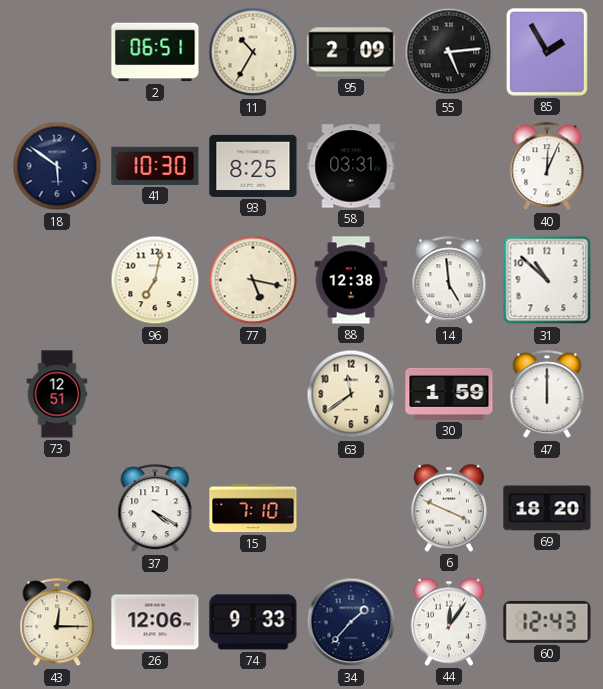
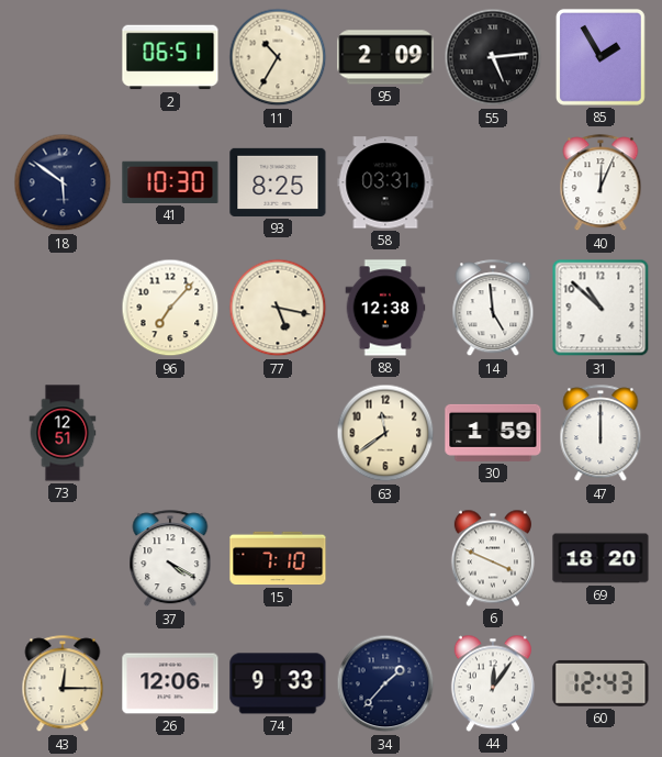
96: 7:02 -> 7:07 (170, 308)
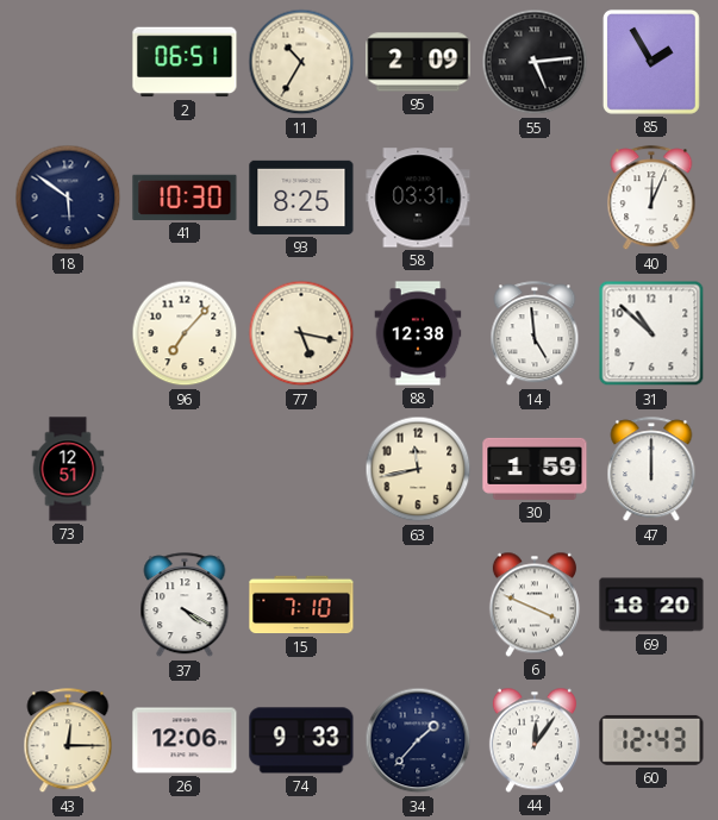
63: 11:39 -> 11:43 (418, 469)
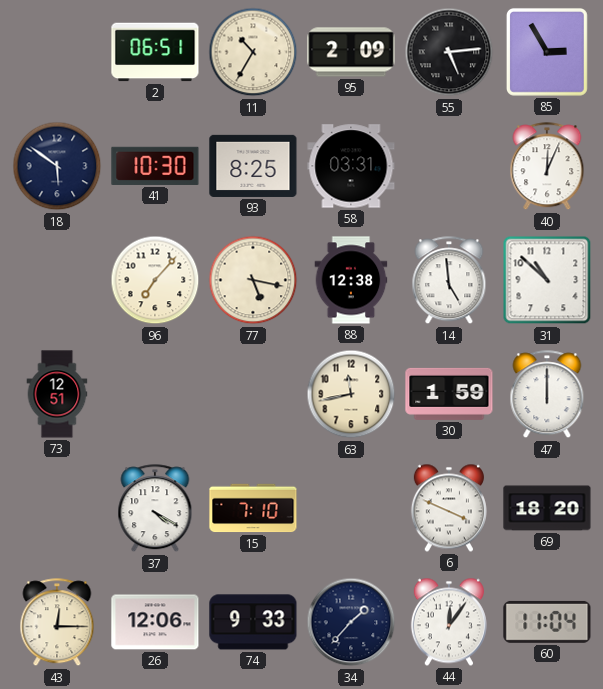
85: 1:55 -> 2:55 (547, 52)
60: 12:43 -> 11:04 (547, 622)
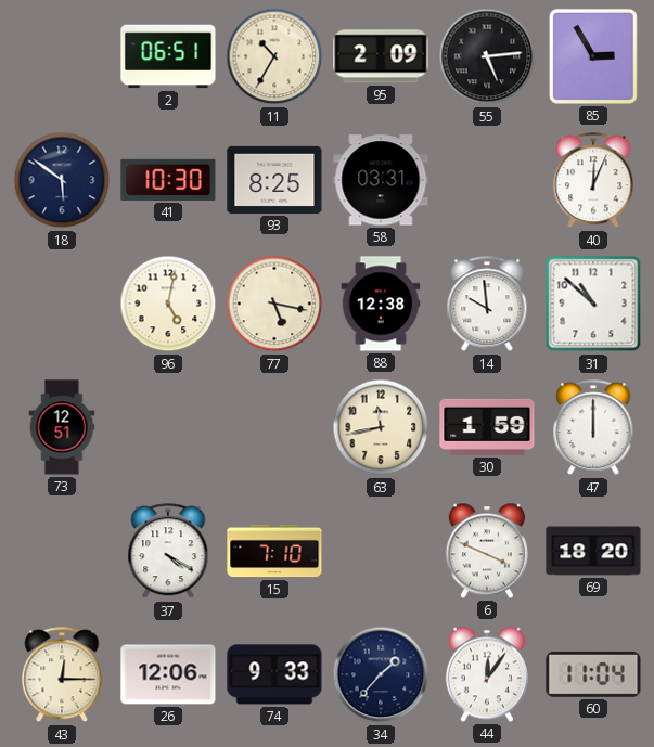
96: 7:07 -> 5:02 (168, 304)
14: 4:59 -> 9:59 (487, 305)
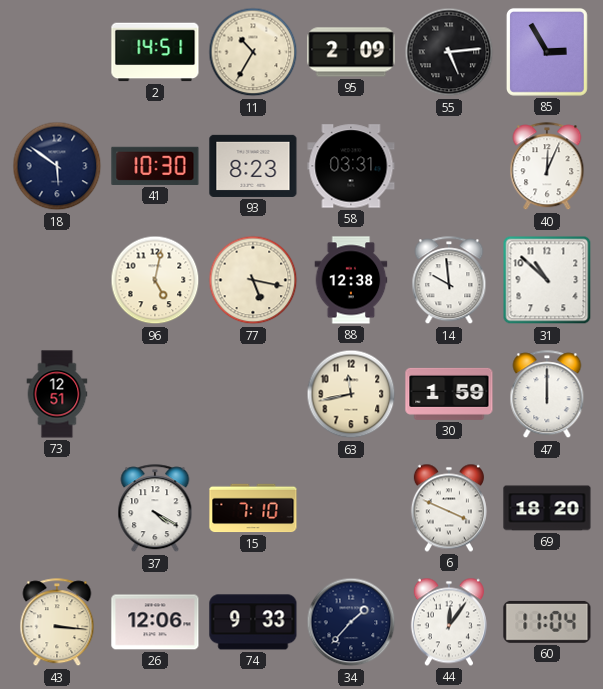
2: 06:51 -> 14:51 (155, 52)
93: 8:25 -> 8:23 (253, 166)
43: 12:15 -> 3:16 (57, 623)
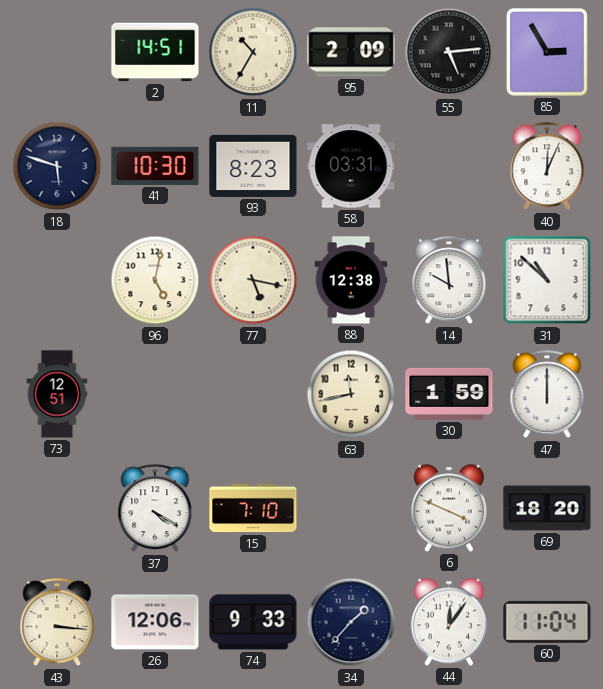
18: 5:51 -> 5:48 (57, 166)
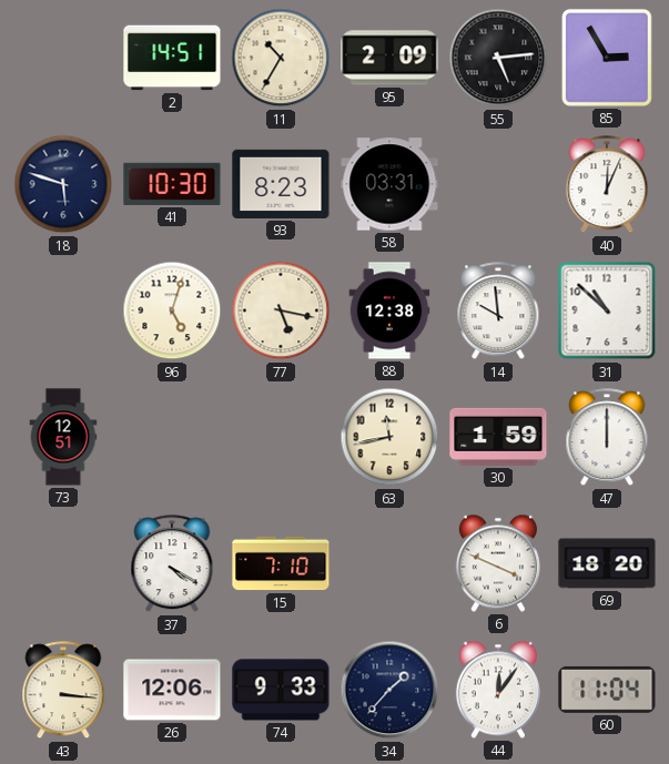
96: 5:02 -> 5:03 (172, 310)
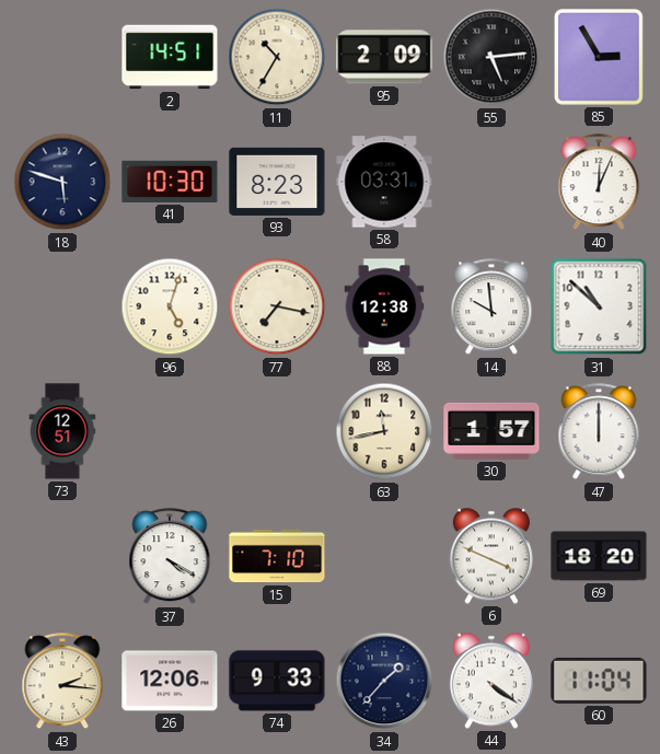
77: 5:17 -> 7:17 (277, 306)
30: 1:59 -> 1:57 (491, 431)
43: 3:16 -> 2:16 (62, 682)
44: 12:06 -> 4:21 (491, 681)
